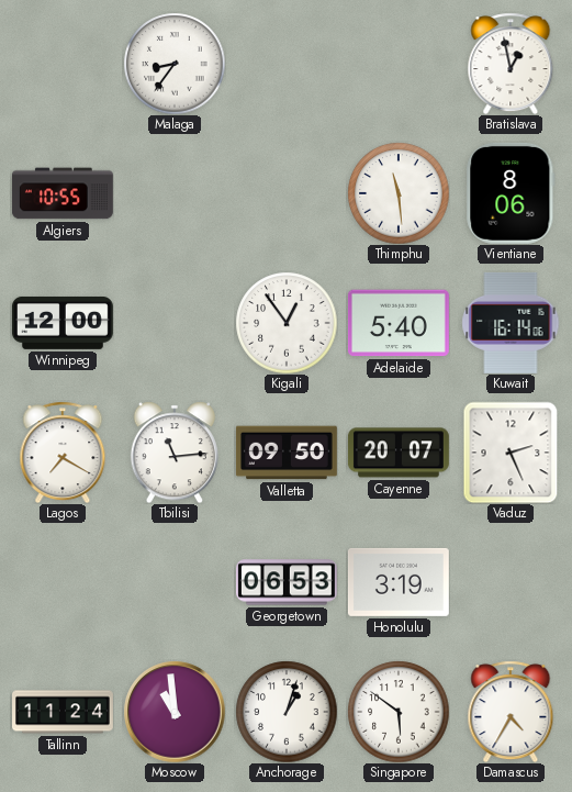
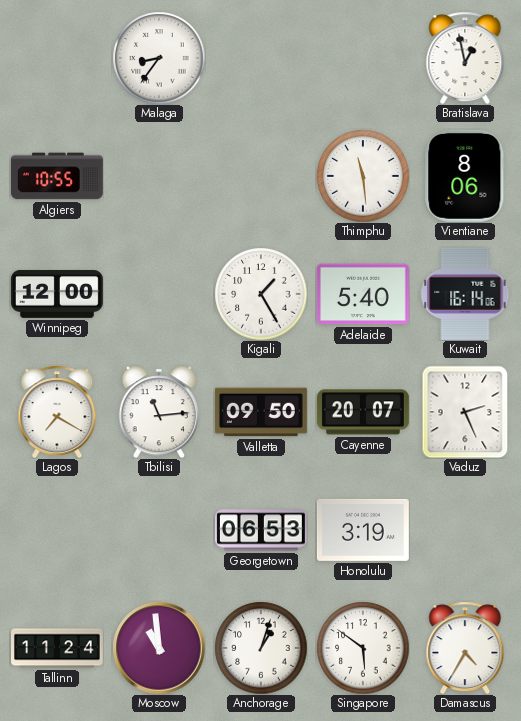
Kigali: 12:54 -> 1:25 (261, 294)
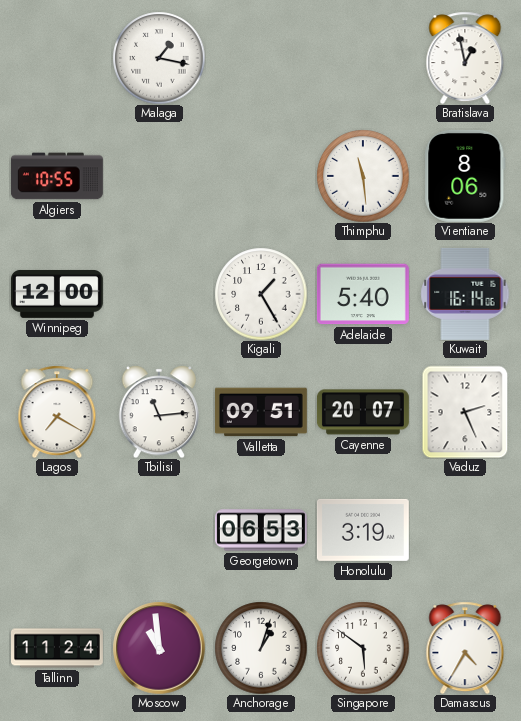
Malaga: 8:36 -> 1:17 (159, 58)
Valletta: 09:50 -> 09:51 (261, 412)
